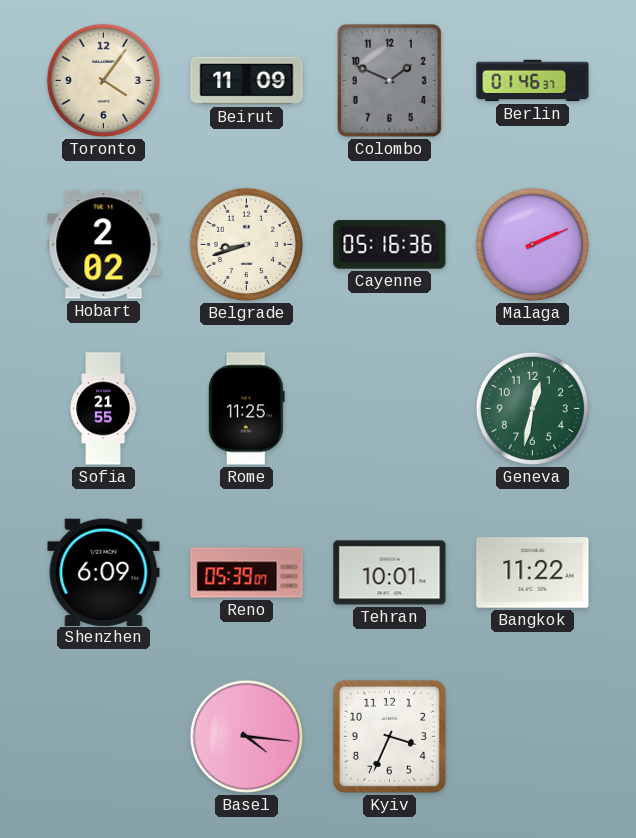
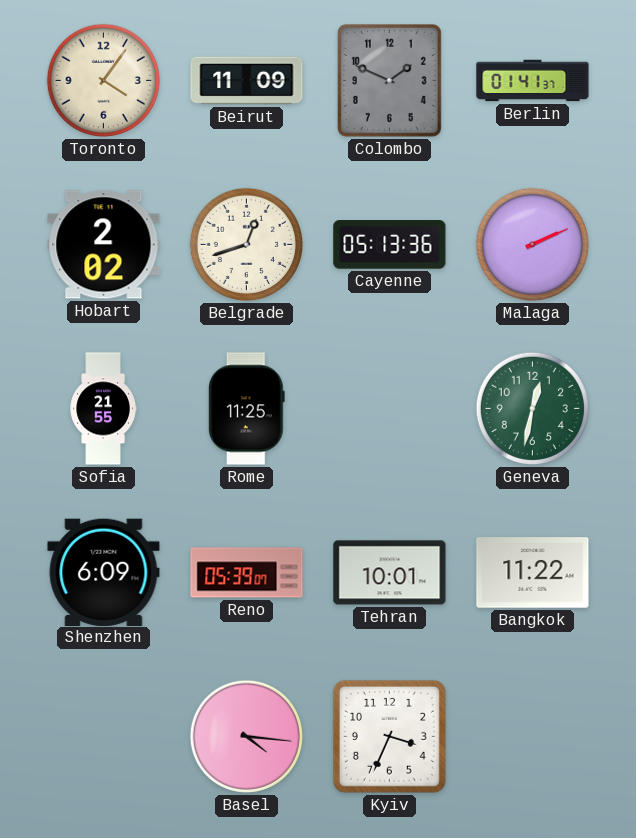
Berlin: 01:46 -> 01:41 (533, 81)
Belgrade: 8:42 -> 12:42 (246, 244)
Cayenne: 05:16 -> 05:13 (390, 245)
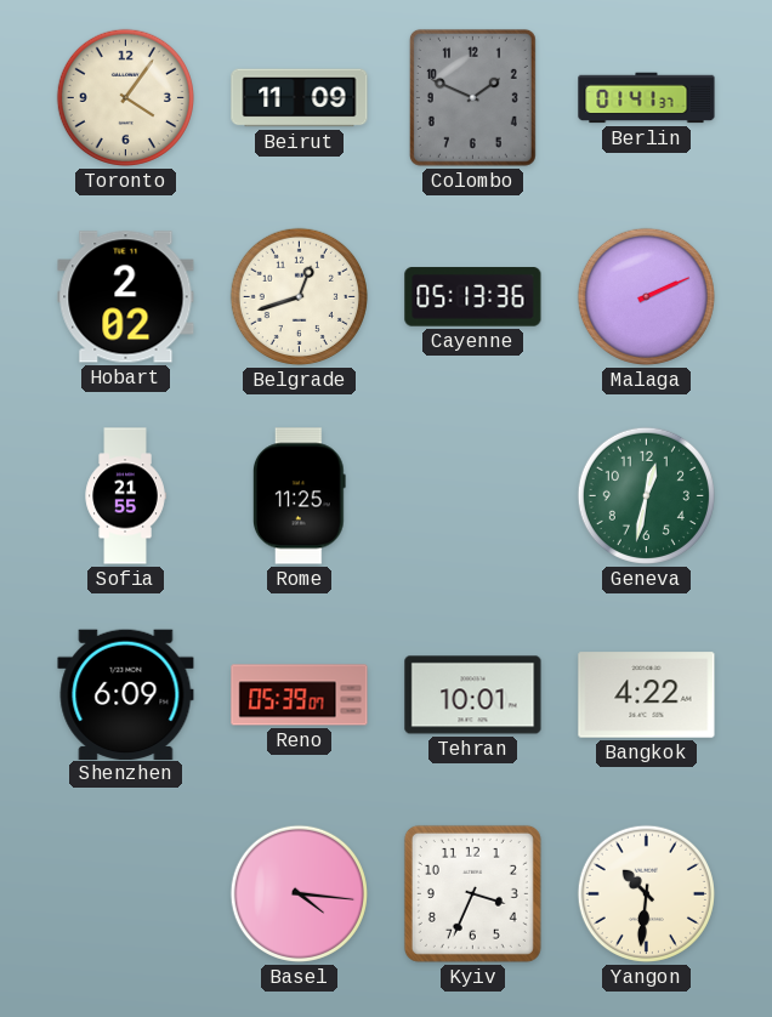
Bangkok: 11:22 -> 4:22 (647, 695)
Yangon: none -> 10:31 (646, 893)
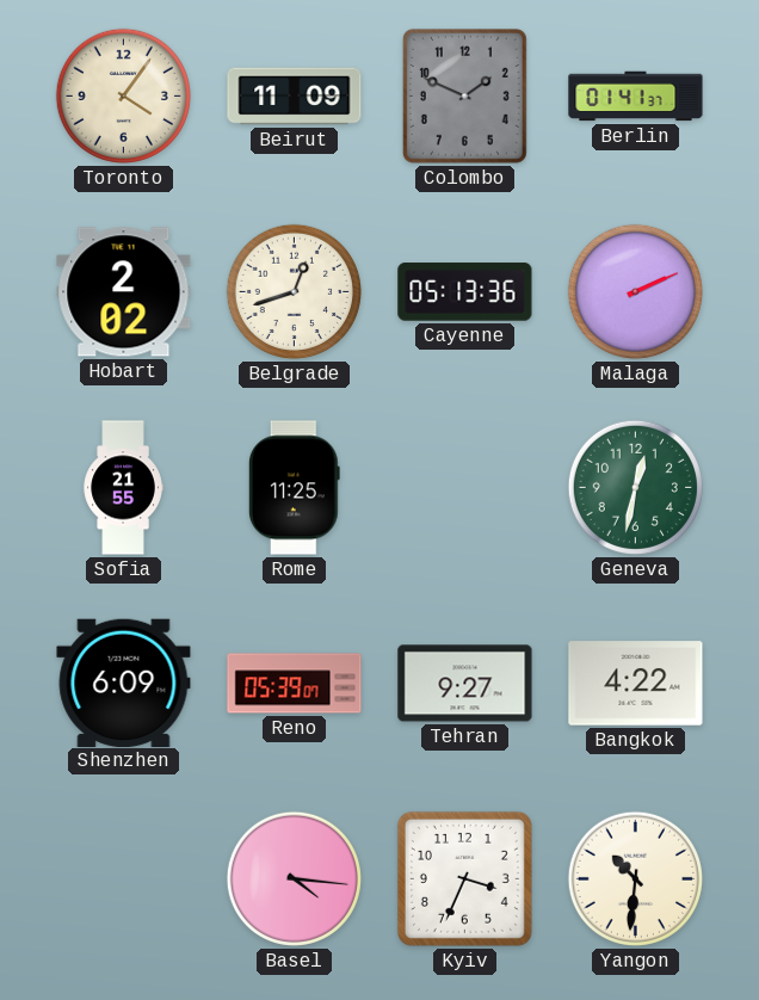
Tehran: 10:01 -> 9:27 (465, 684)
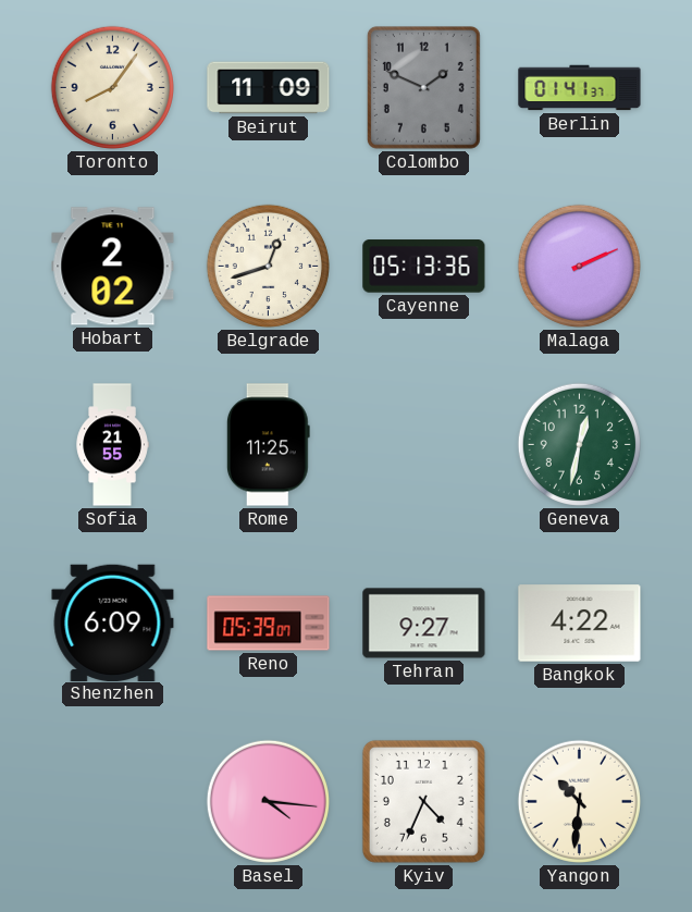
Toronto: 4:06 -> 8:06 (112, 87)
Kyiv: 3:34 -> 4:34 (423, 801)
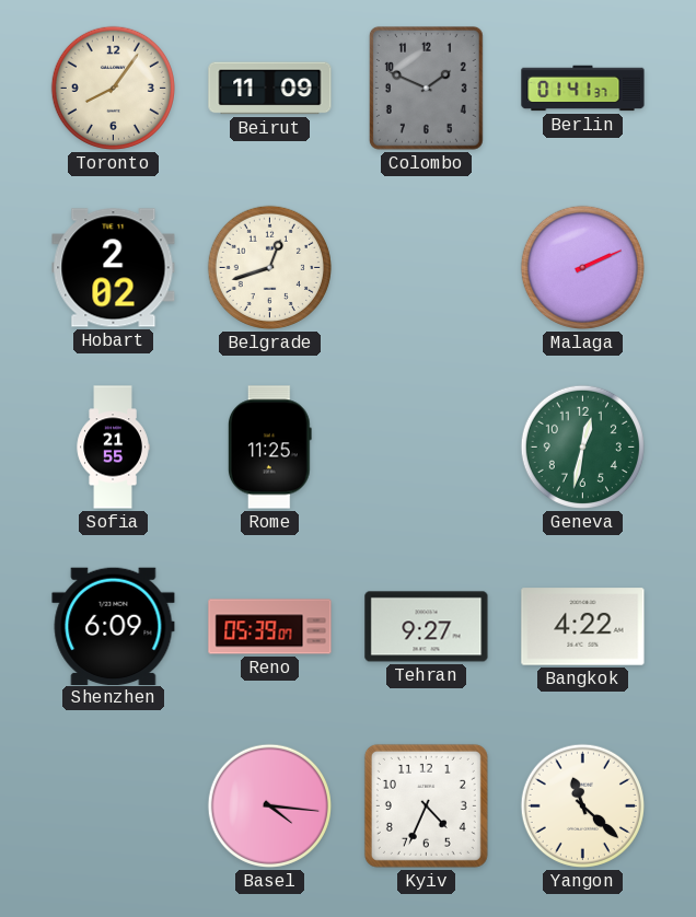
Cayenne: 05:13 -> none (424, 267)
Yangon: 10:31 -> 11:22 (582, 805)
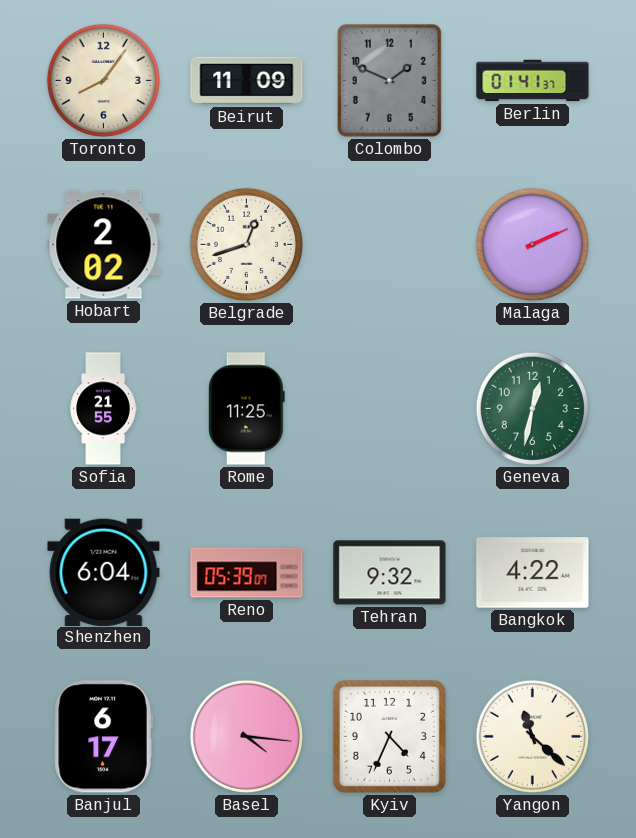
Shenzhen: 6:09 -> 6:04 (104, 572)
Tehran: 9:27 -> 9:32 (390, 573)
Banjul: none -> 6:17 (103, 737)
